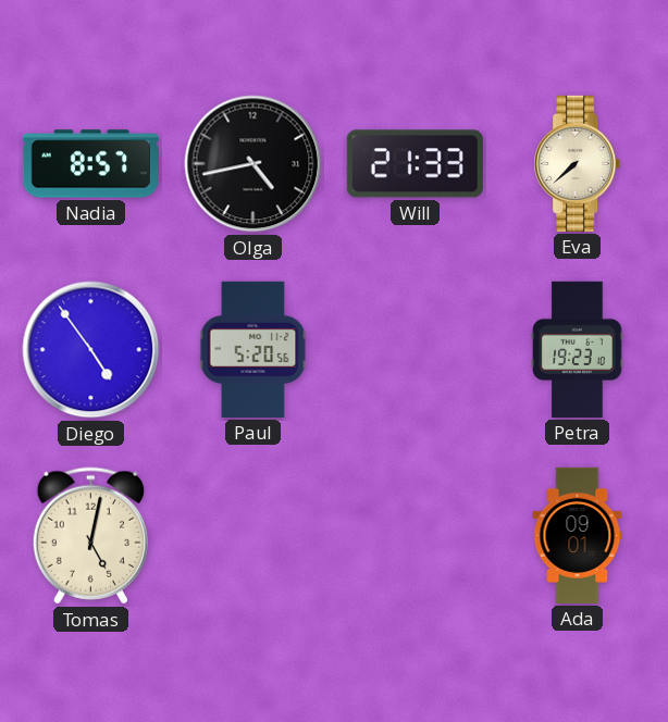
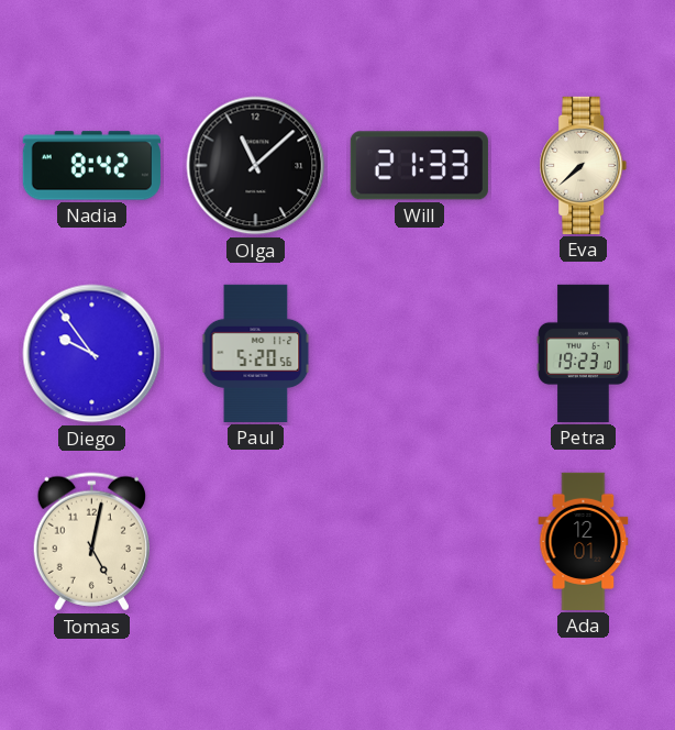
Nadia: 8:57 -> 8:42 (91, 166)
Olga: 4:43 -> 11:08 (256, 166)
Diego: 4:54 -> 9:54 (92, 354)
Ada: 09:01 -> 12:01 (584, 541)
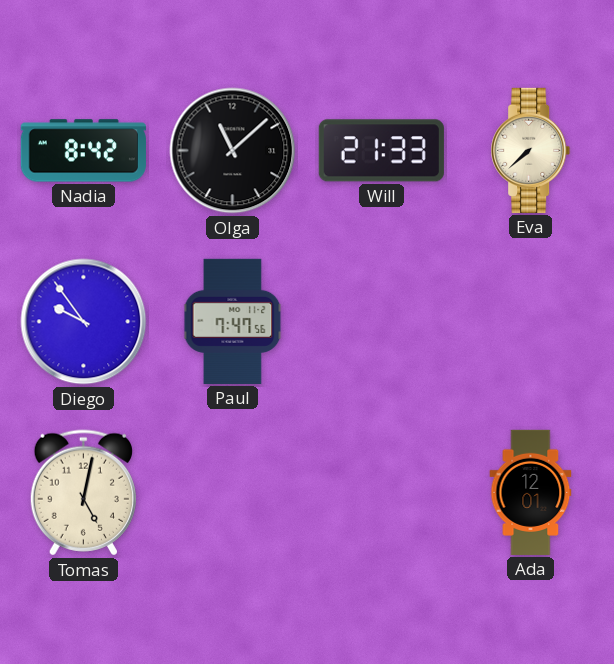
Paul: 5:20 -> 7:47 (233, 321)
Petra: 19:23 -> none (584, 353)
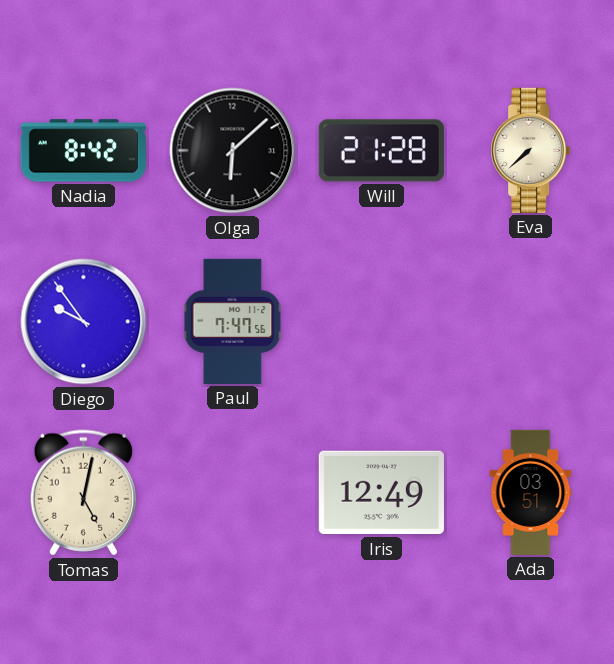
Olga: 11:08 -> 6:08 (233, 151)
Will: 21:33 -> 21:28 (381, 151)
Iris: none -> 12:49 (381, 493)
Ada: 12:01 -> 03:51 (531, 492)
